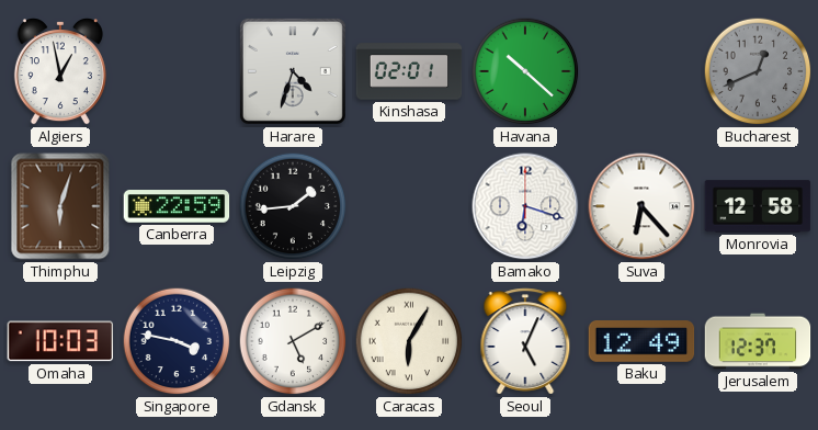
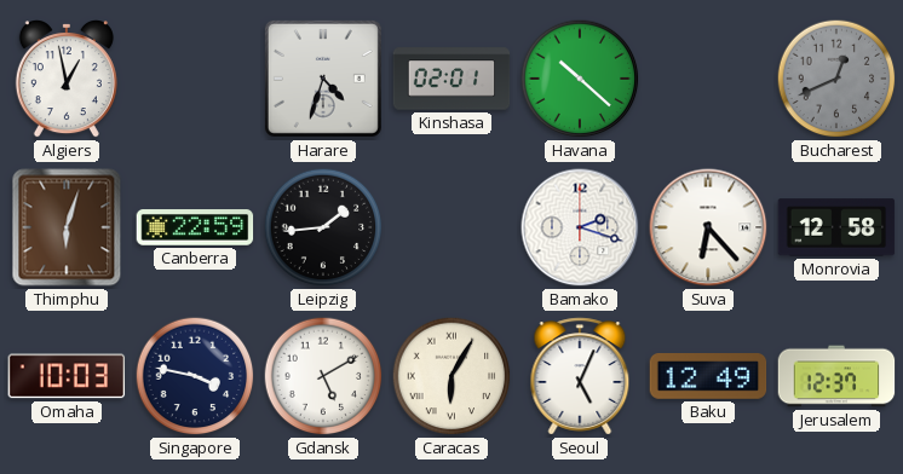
Bamako: 6:18 -> 2:18 (580, 227)
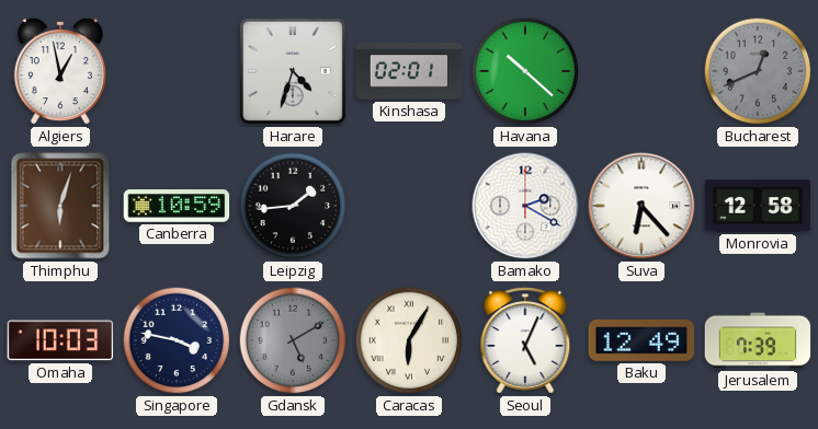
Canberra: 22:59 -> 10:59 (177, 206)
Bamako: 2:18 -> 2:20 (525, 206)
Gdansk dial: white -> grey (293, 340)
Jerusalem: 12:37 -> 7:39 (758, 340)
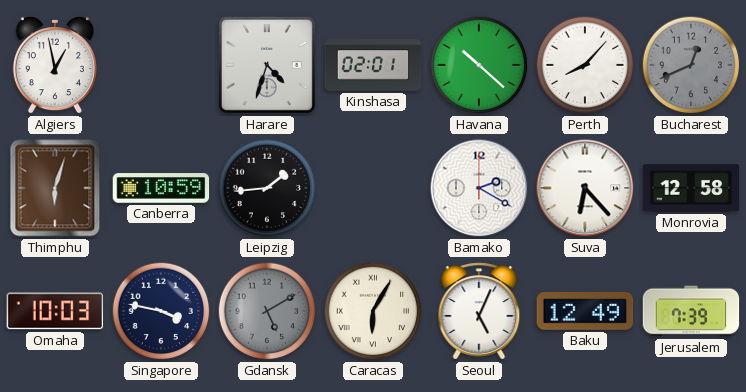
Perth: none -> 8:07 (585, 65)
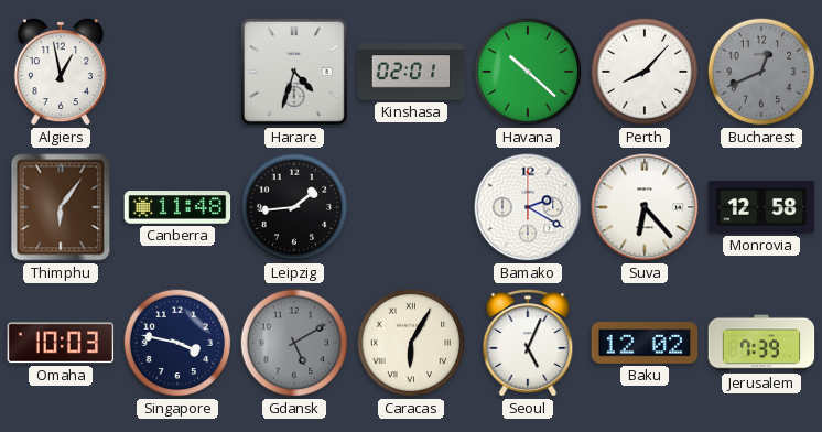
Thimphu: 6:03 -> 6:06 (61, 207)
Canberra: 10:59 -> 11:48 (177, 207)
Baku: 12:49 -> 12:02 (645, 344)
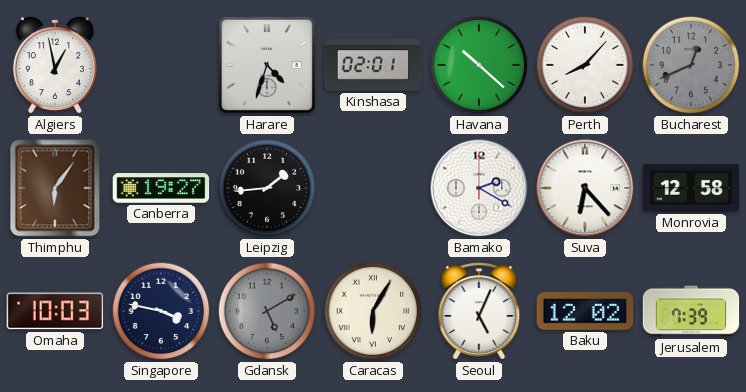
Canberra: 11:48 -> 19:27 (161, 188)
